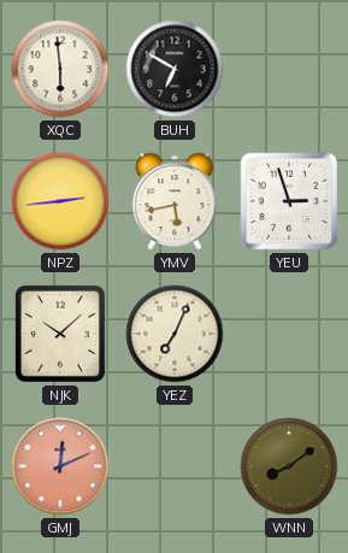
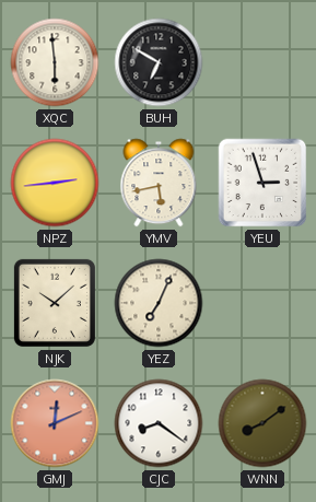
CJC: none -> 8:21 (159, 423)
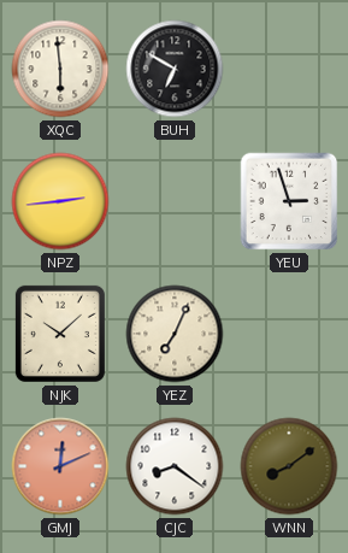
YMV: 5:43 -> none (159, 183)
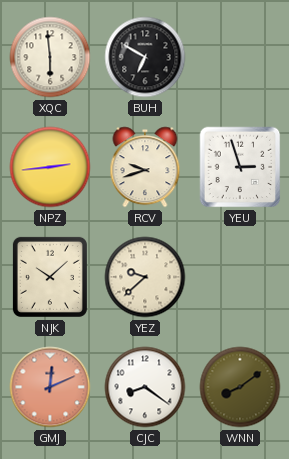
RCV: none -> 9:42 (145, 167)
YEZ: 7:04 -> 9:38 (145, 277)
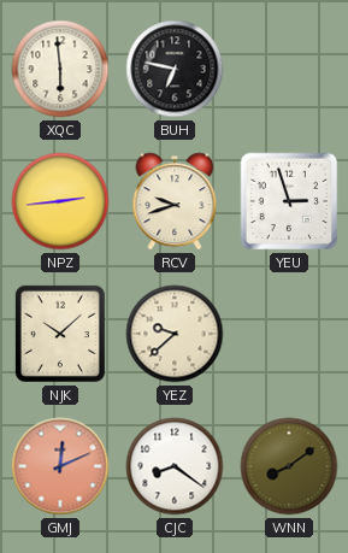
BUH: 6:50 -> 6:47 (175, 69)
